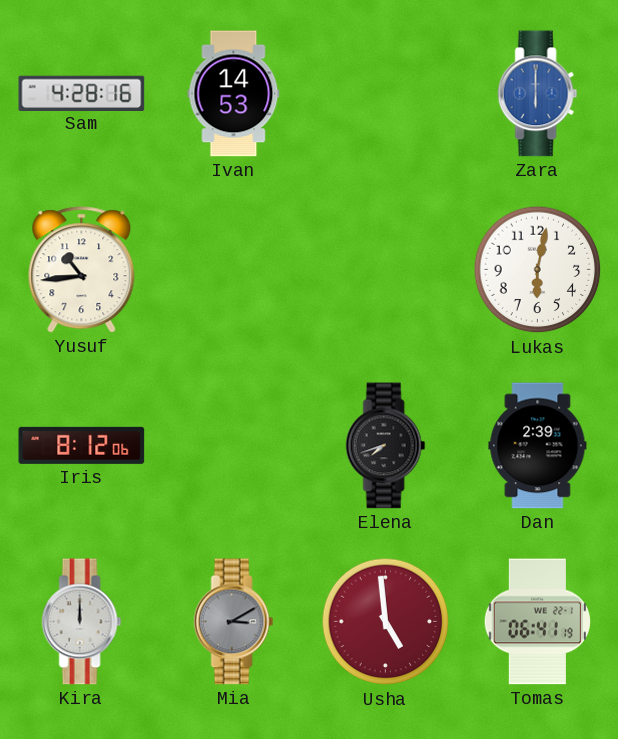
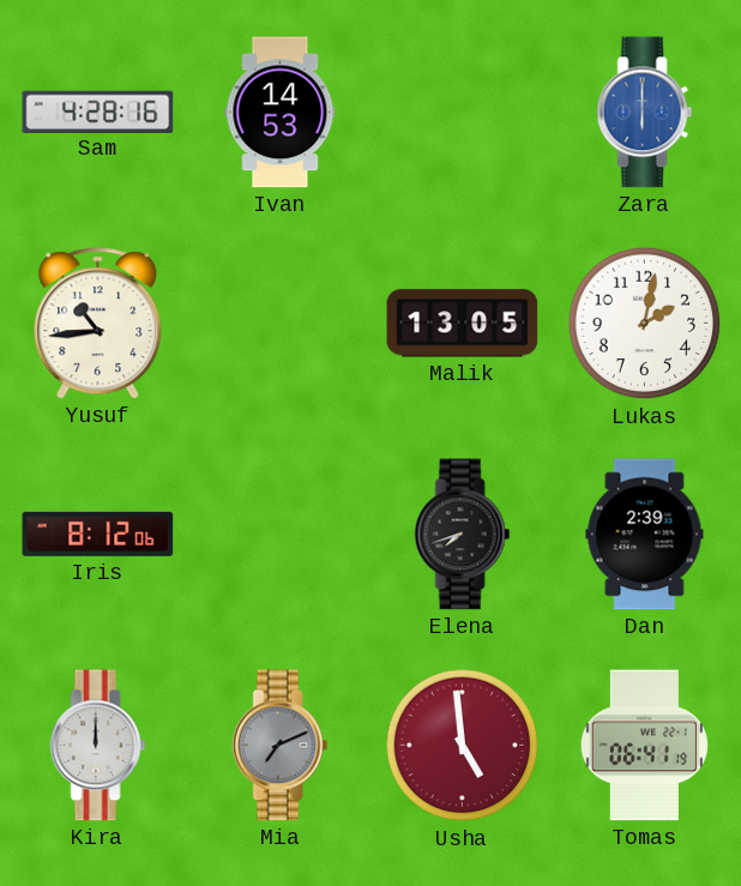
Malik: none -> 13:05 (463, 324)
Lukas: 6:02 -> 2:02 (645, 324)
Mia: 3:10 -> 7:11 (281, 746)
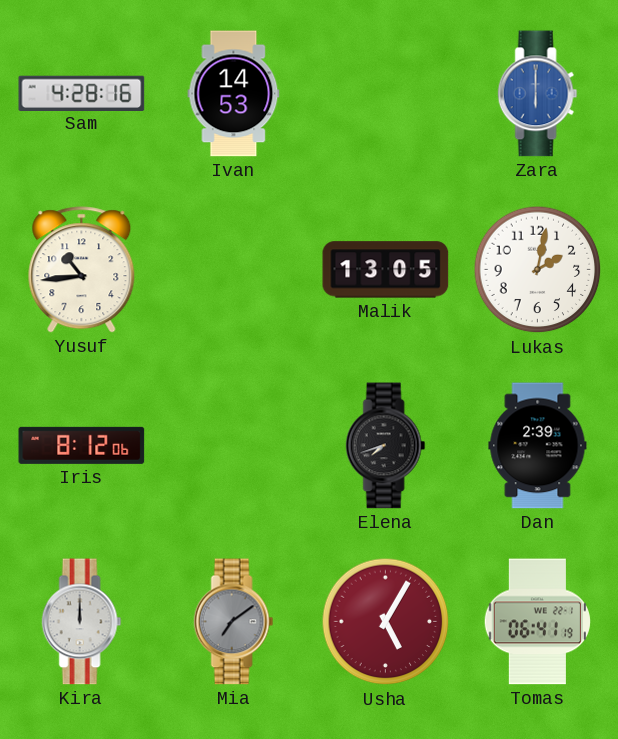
Mia: 7:11 -> 7:09 (234, 622)
Usha: 4:59 -> 5:05 (386, 622)
